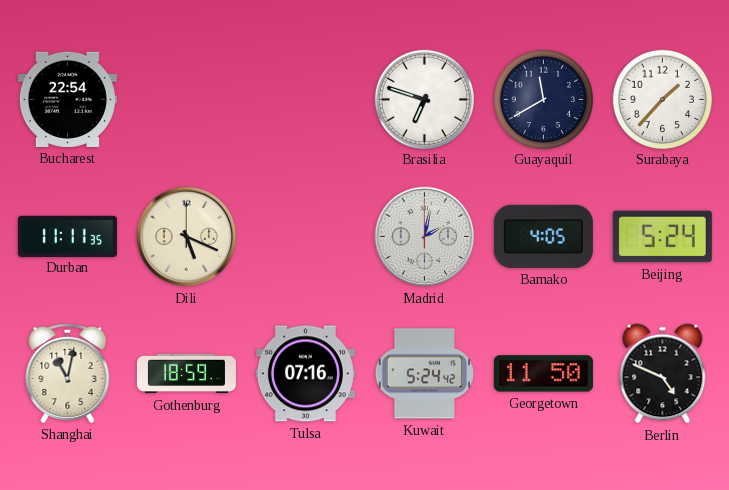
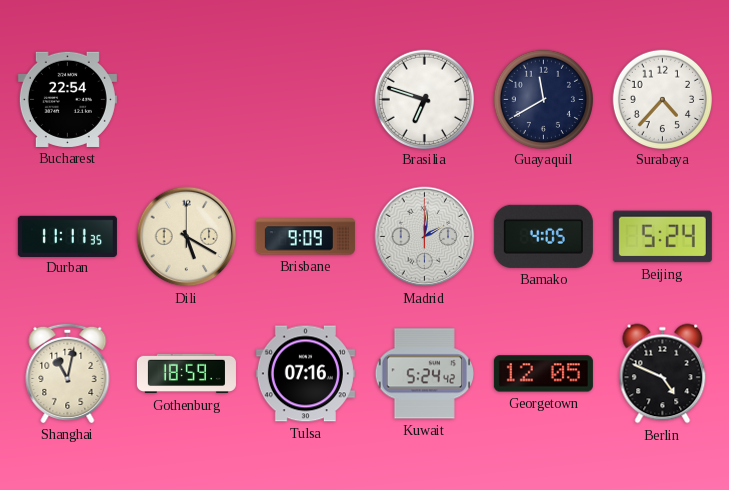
Surabaya: 1:37 -> 4:37 (662, 99)
Dili: 5:19 -> 5:20 (187, 237)
Brisbane: none -> 9:09 (305, 237)
Madrid: 2:02 -> 2:01 (425, 237)
Georgetown: 11:50 -> 12:05 (543, 374)
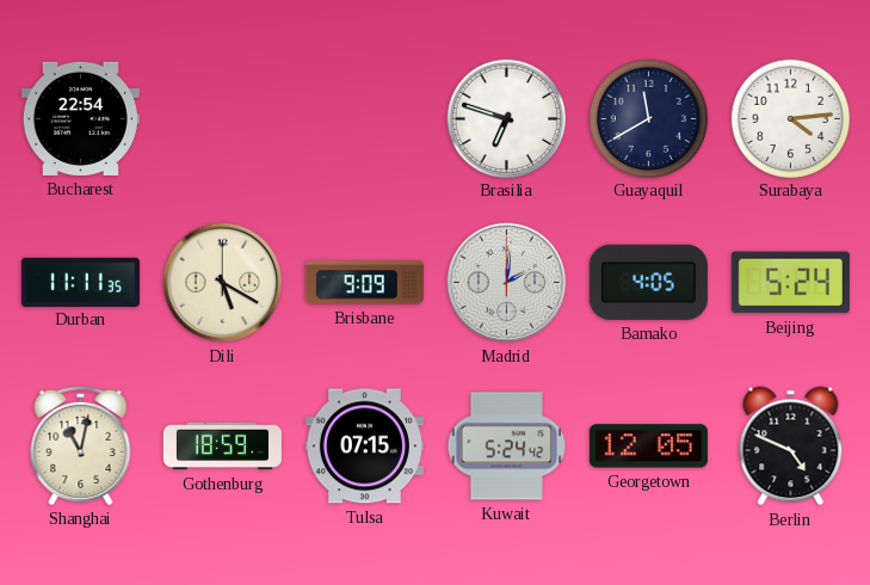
Surabaya: 4:37 -> 4:14 (790, 118)
Tulsa: 07:16 -> 07:15 (364, 447)
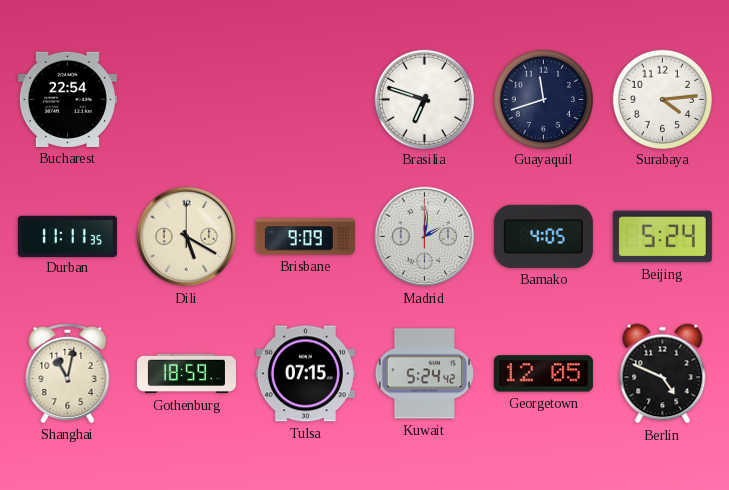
Guayaquil: 11:40 -> 11:42 (543, 99)
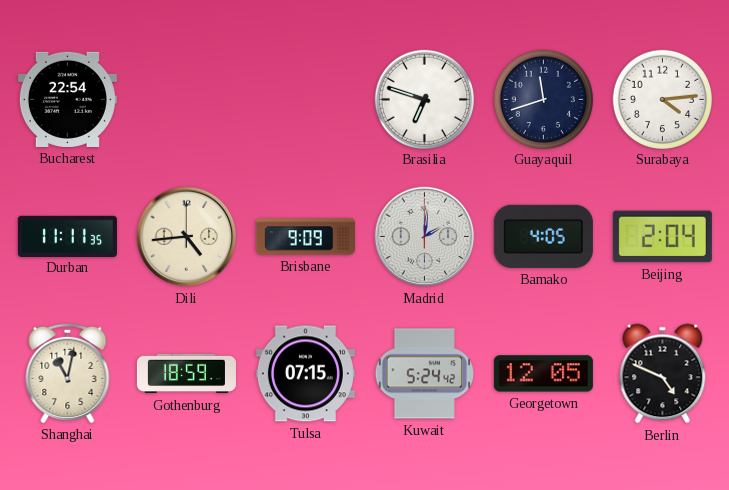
Dili: 5:20 -> 4:44 (187, 237)
Beijing: 5:24 -> 2:04 (662, 237)
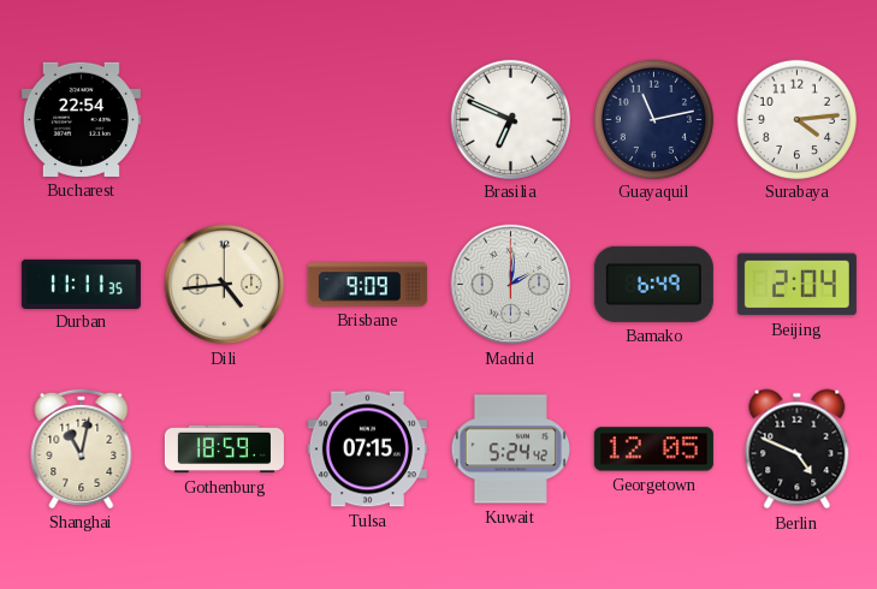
Brasilia: 6:48 -> 6:49 (510, 119)
Guayaquil: 11:42 -> 11:13 (653, 119)
Bamako: 4:05 -> 6:49 (653, 284)
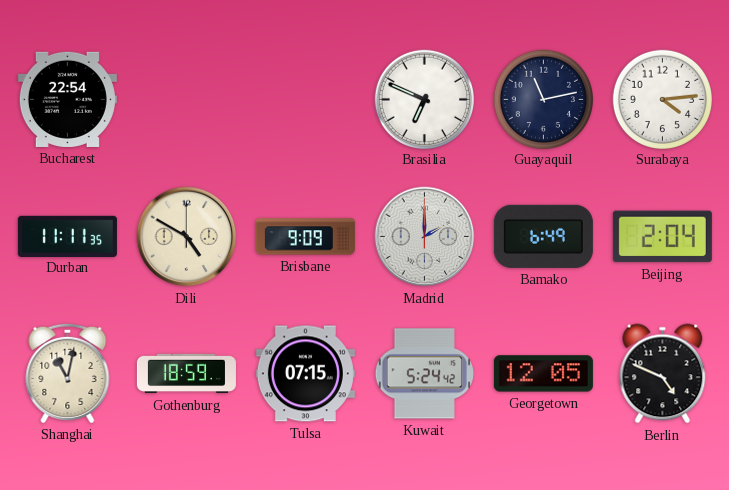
Dili: 4:44 -> 4:50 (187, 237)
Madrid: 2:01 -> 2:00 (425, 237)
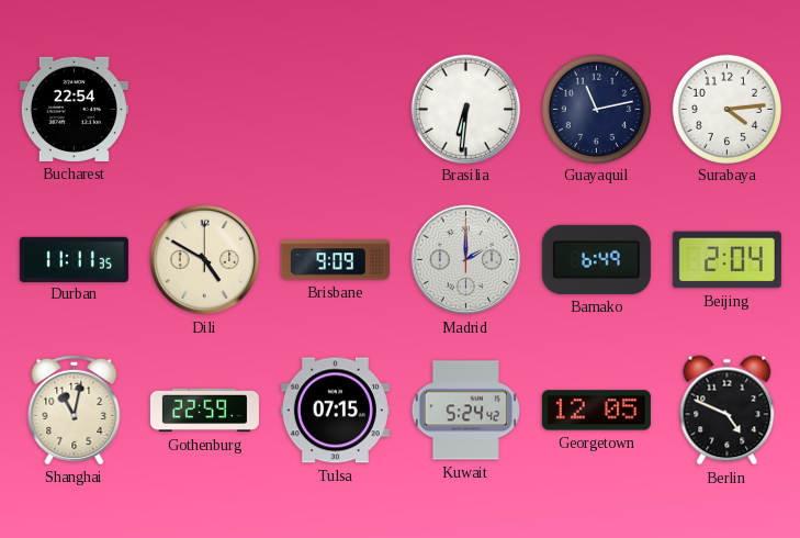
Brasilia: 6:49 -> 6:31 (465, 109)
Gothenburg: 18:59 -> 22:59 (204, 411)
